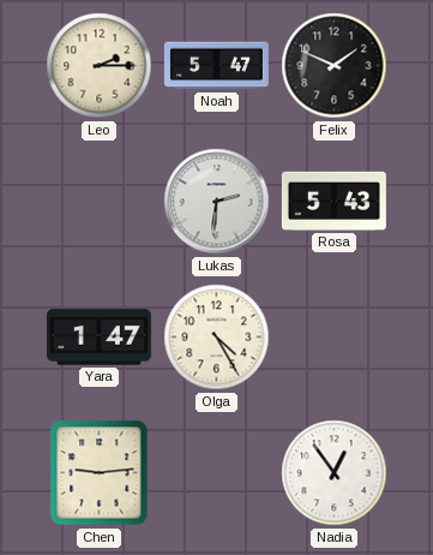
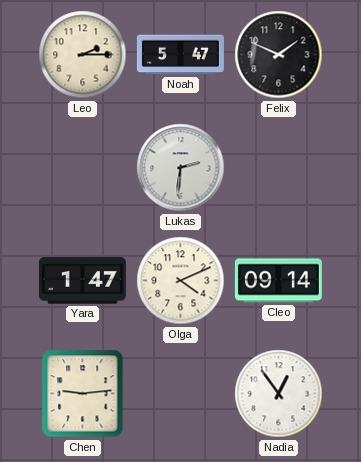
Rosa: 5:43 -> none (333, 201)
Olga: 4:25 -> 4:11 (181, 281)
Cleo: none -> 09:14 (278, 281)
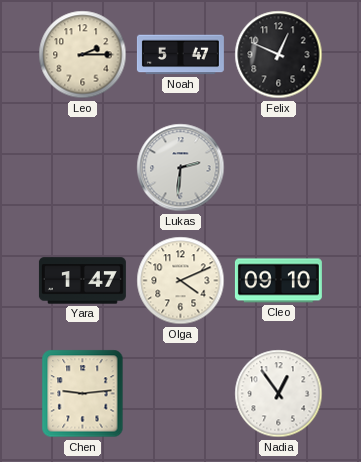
Felix: 1:49 -> 12:49 (279, 55)
Cleo: 09:14 -> 09:10 (278, 281)
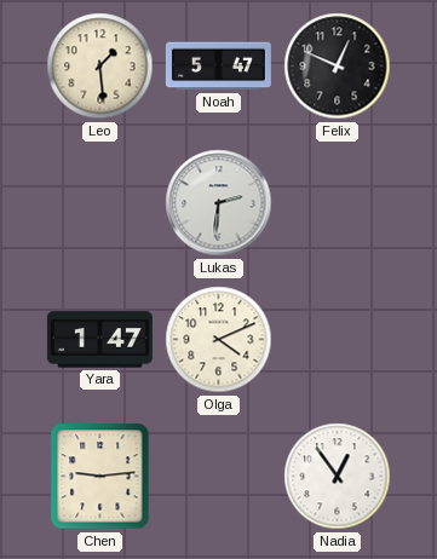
Leo: 2:15 -> 1:29 (100, 67)
Cleo: 09:10 -> none (278, 281)
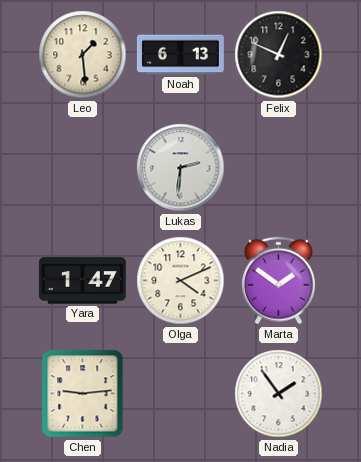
Noah: 5:47 -> 6:13 (180, 55)
Marta: none -> 1:51 (278, 281)
Nadia: 12:54 -> 1:54 (279, 394)
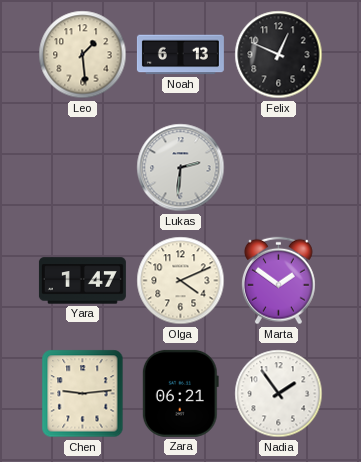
Zara: none -> 06:21 (180, 393)
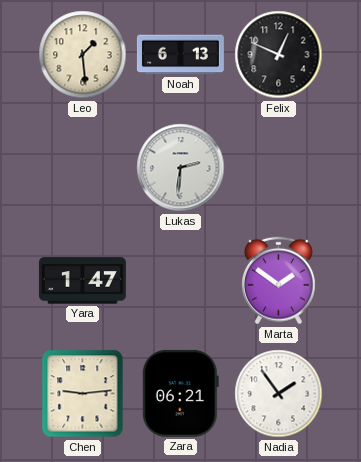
Olga: 4:11 -> none (181, 281)
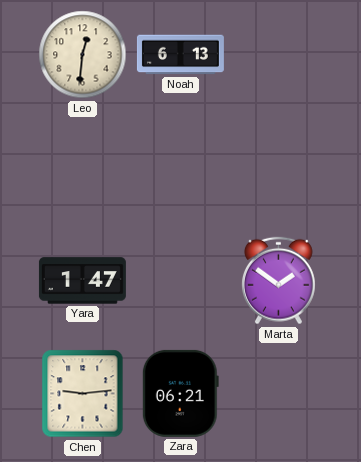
Leo: 1:29 -> 12:31 (83, 55)
Felix: 12:49 -> none (279, 55)
Lukas: 2:31 -> none (181, 168)
Nadia: 1:54 -> none (279, 394)
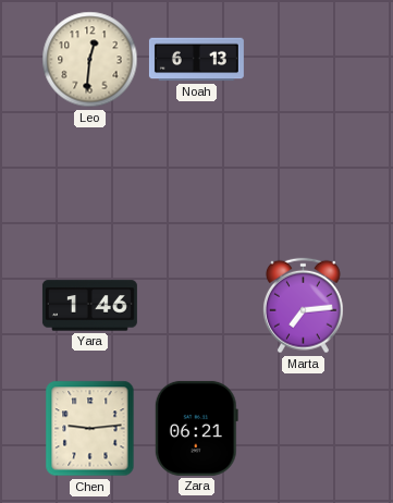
Yara: 1:47 -> 1:46 (89, 306)
Marta: 1:51 -> 7:14 (303, 306)
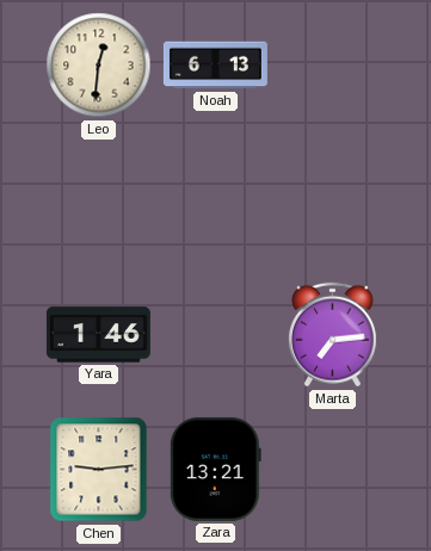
Zara: 06:21 -> 13:21 (215, 469)
